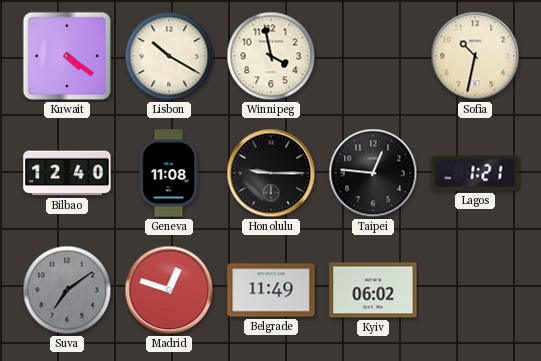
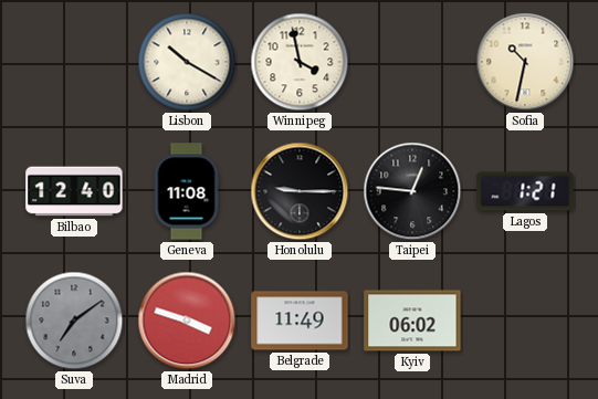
Kuwait: 4:21 -> none (67, 56)
Madrid: 12:48 -> 3:48 (187, 321)
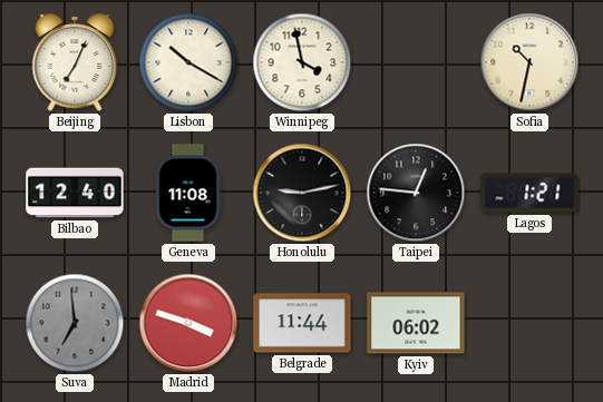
Beijing: none -> 7:04 (75, 62)
Honolulu: 9:15 -> 9:13 (302, 193)
Suva: 7:09 -> 6:59 (75, 323)
Belgrade: 11:49 -> 11:44 (302, 323)
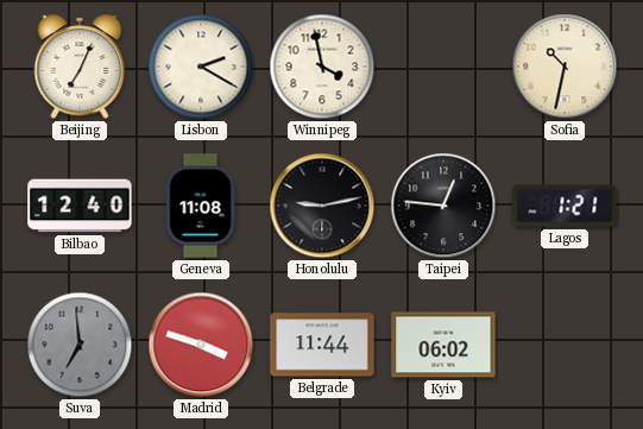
Lisbon: 10:20 -> 2:20 (201, 67)
